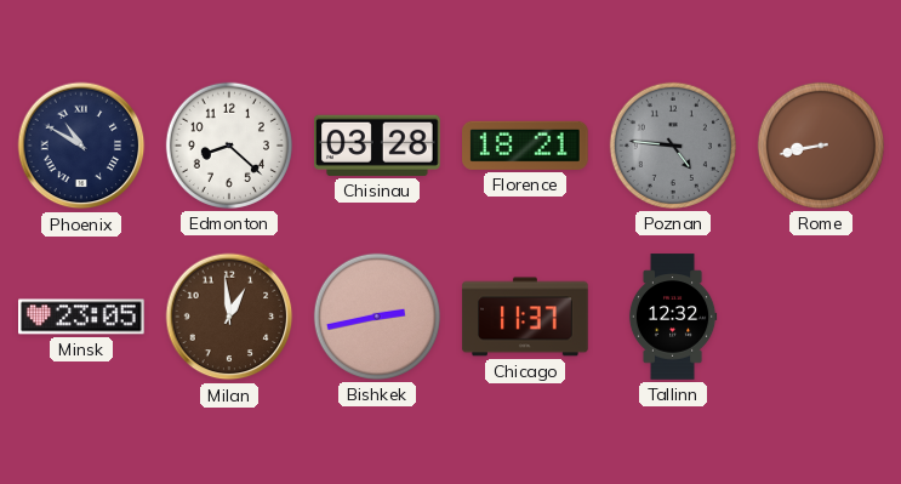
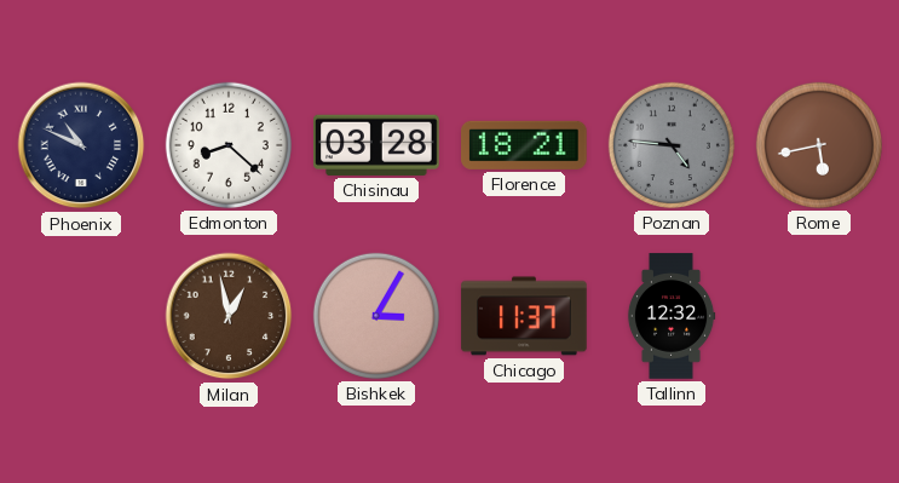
Phoenix: 10:50 -> 10:49 (81, 145)
Rome: 8:43 -> 5:43 (819, 145)
Minsk: 23:05 -> none (81, 317)
Milan: 12:59 -> 12:58 (229, 316)
Bishkek: 2:43 -> 3:05 (376, 316)
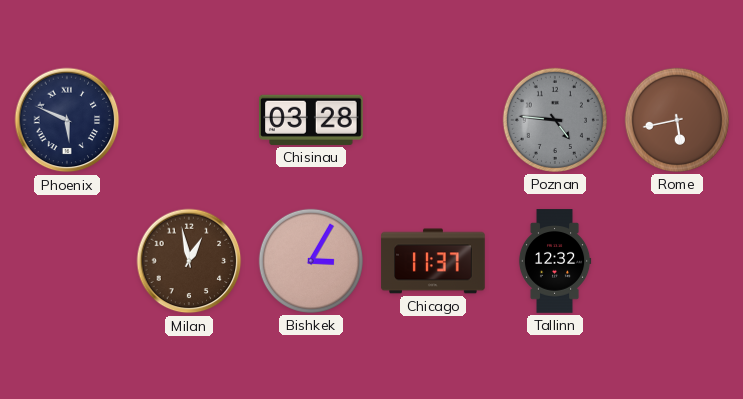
Phoenix: 10:49 -> 5:49 (67, 120)
Edmonton: 8:22 -> none (229, 145)
Florence: 18:21 -> none (525, 145)
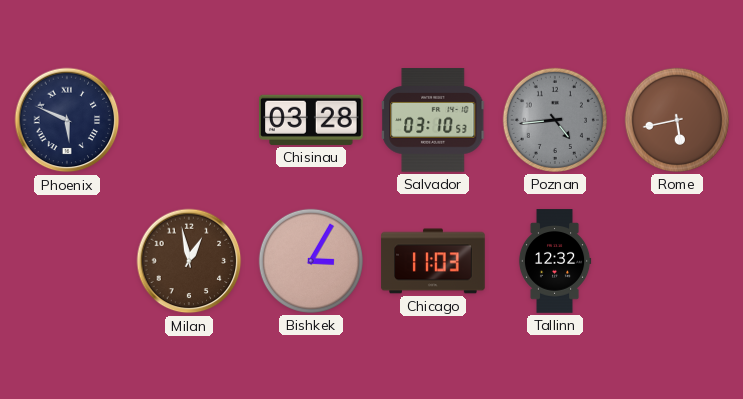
Salvador: none -> 03:10 (434, 120)
Poznan: 4:46 -> 4:44 (555, 120)
Chicago: 11:37 -> 11:03 (433, 261)
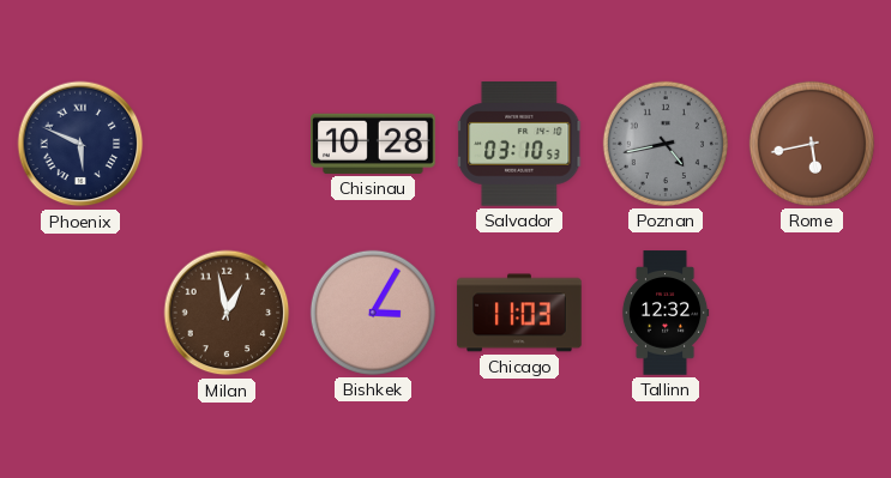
Chisinau: 03:28 -> 10:28 (374, 144)
Poznan: 4:44 -> 4:43 (666, 144)
